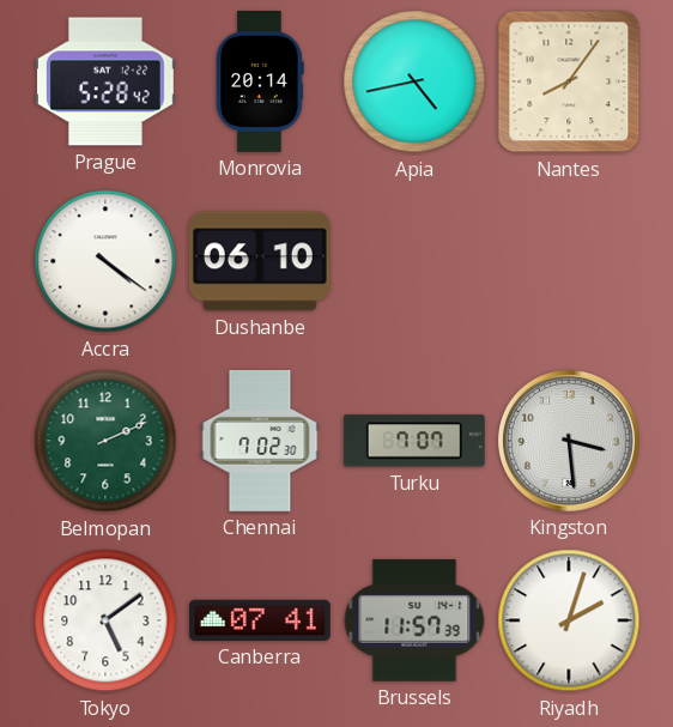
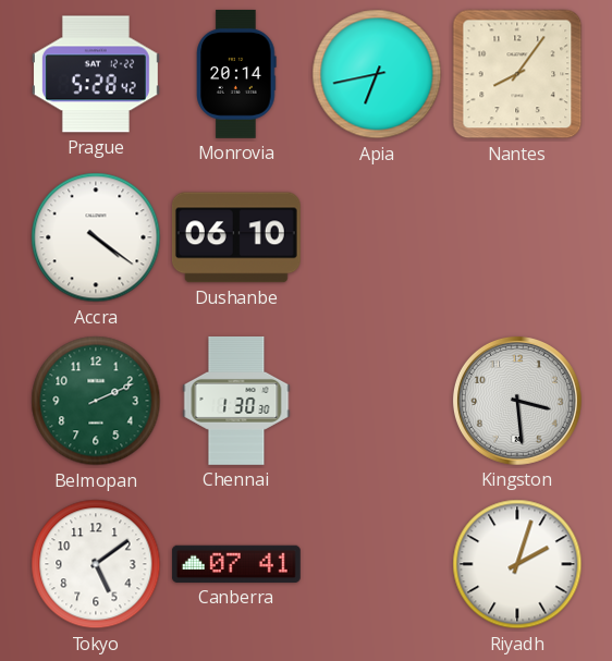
Apia: 4:43 -> 6:43 (377, 74)
Chennai: 7:02 -> 1:30 (236, 401)
Turku: 7:07 -> none (414, 441)
Brussels: 11:57 -> none (414, 620)
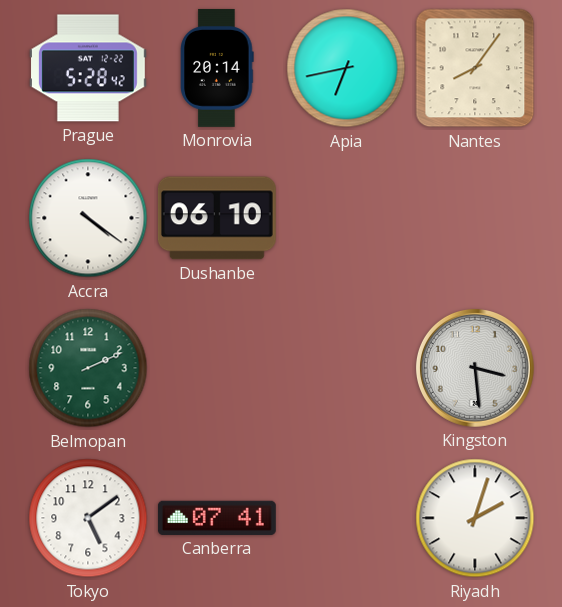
Chennai: 1:30 -> none (236, 401)
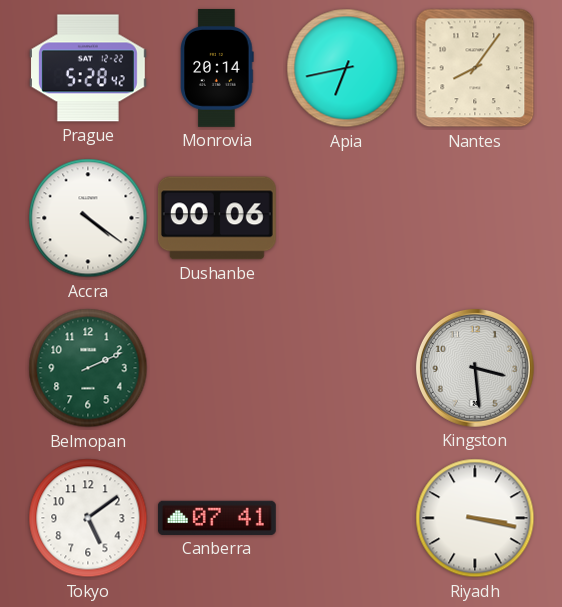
Dushanbe: 06:10 -> 00:06 (217, 218)
Riyadh: 2:03 -> 3:17 (475, 518)
